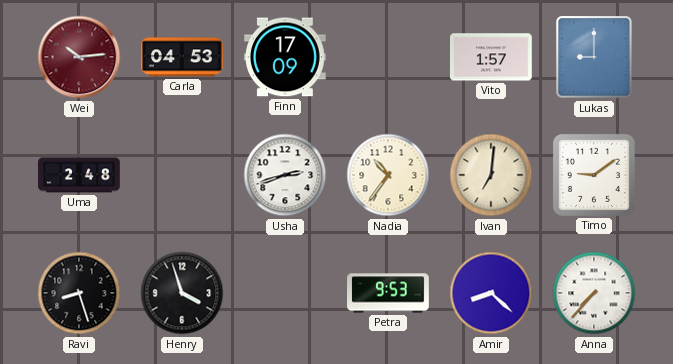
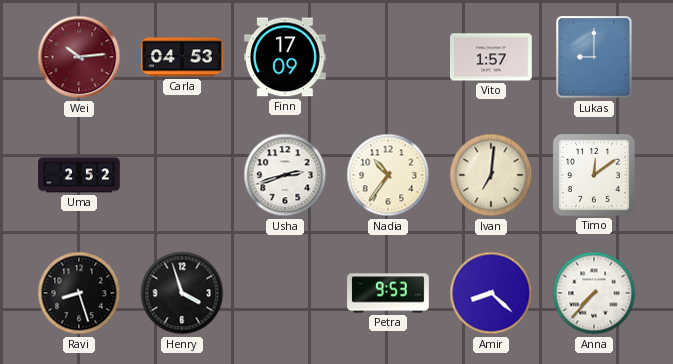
Uma: 2:48 -> 2:52 (79, 175)
Timo: 9:09 -> 12:09 (594, 175)
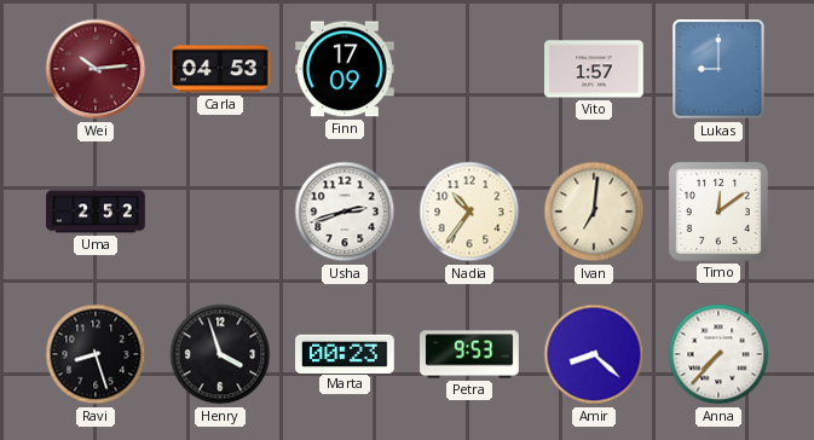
Marta: none -> 00:23 (346, 353)
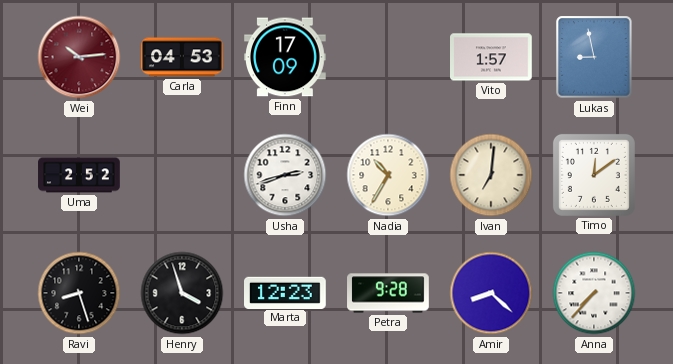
Lukas: 9:00 -> 8:58 (594, 57)
Nadia: 10:36 -> 10:35 (388, 175)
Marta: 00:23 -> 12:23 (286, 292)
Petra: 9:53 -> 9:28 (388, 293)
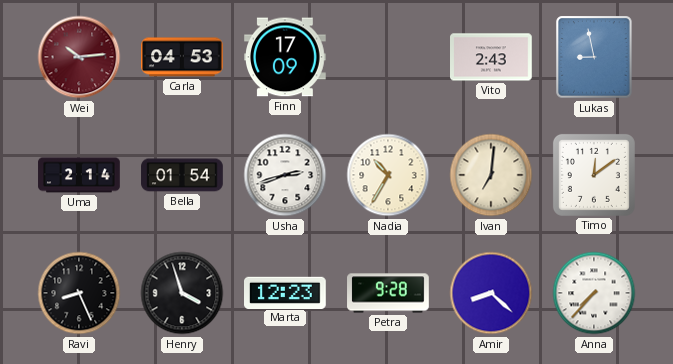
Vito: 1:57 -> 2:43 (491, 57)
Uma: 2:52 -> 2:14 (79, 175)
Bella: none -> 01:54 (182, 175)
Ravi: 8:27 -> 8:26 (79, 293)
